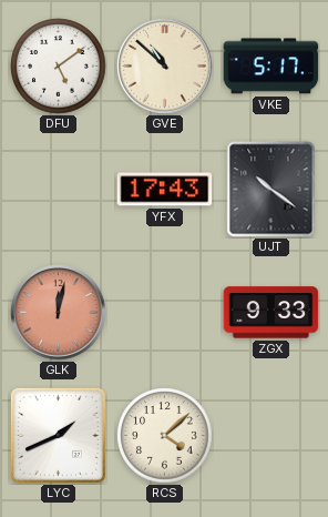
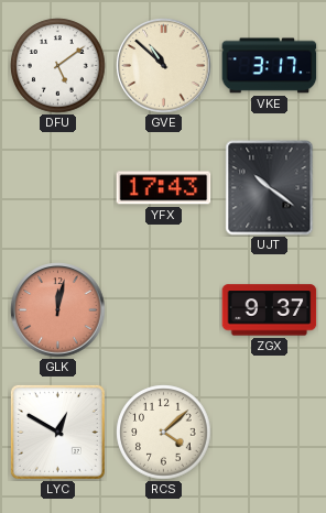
VKE: 5:17 -> 3:17 (270, 66)
ZGX: 9:33 -> 9:37 (270, 310)
LYC: 1:41 -> 12:50 (57, 432)
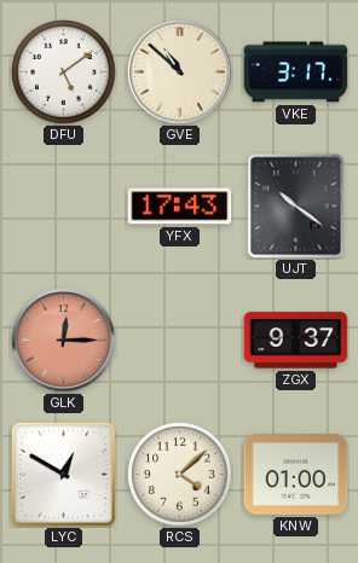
GLK: 12:02 -> 12:15 (64, 341)
KNW: none -> 01:00 (296, 474)
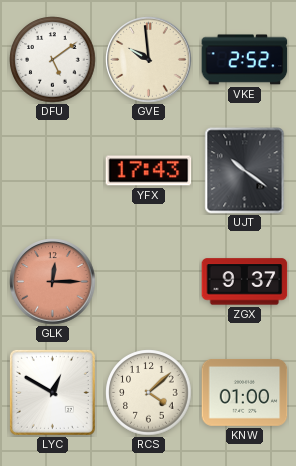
GVE: 10:52 -> 9:59 (149, 60)
VKE: 3:17 -> 2:52 (245, 60)
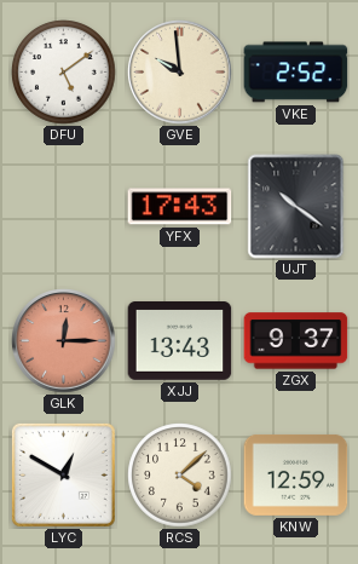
XJJ: none -> 13:43 (180, 341)
KNW: 01:00 -> 12:59 (296, 474)
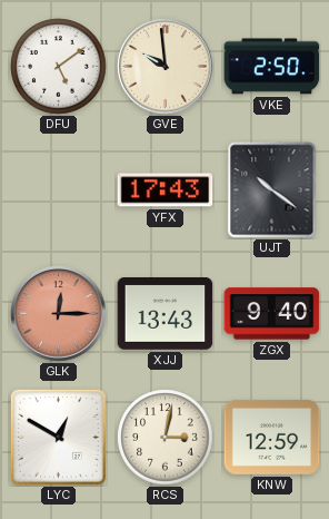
VKE: 2:52 -> 2:50 (272, 67)
ZGX: 9:37 -> 9:40 (272, 314)
RCS: 4:08 -> 3:02 (166, 438)
